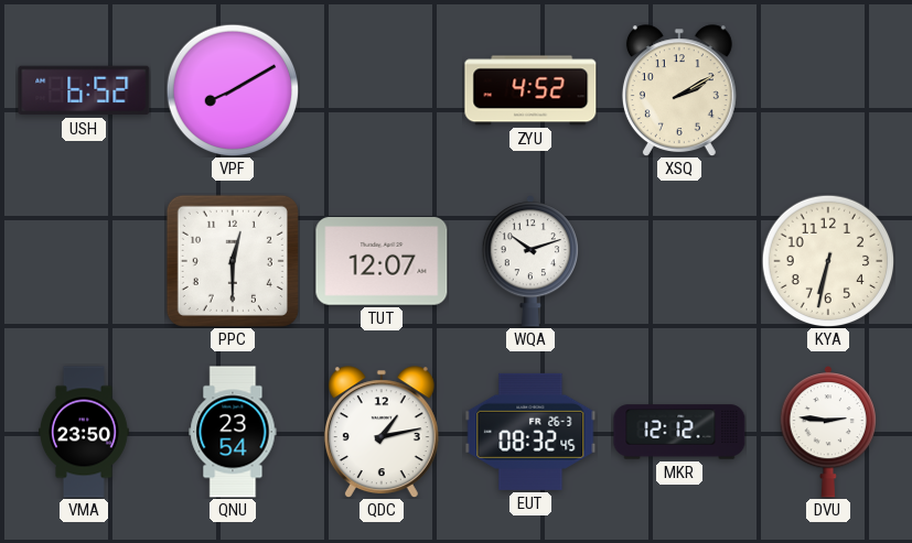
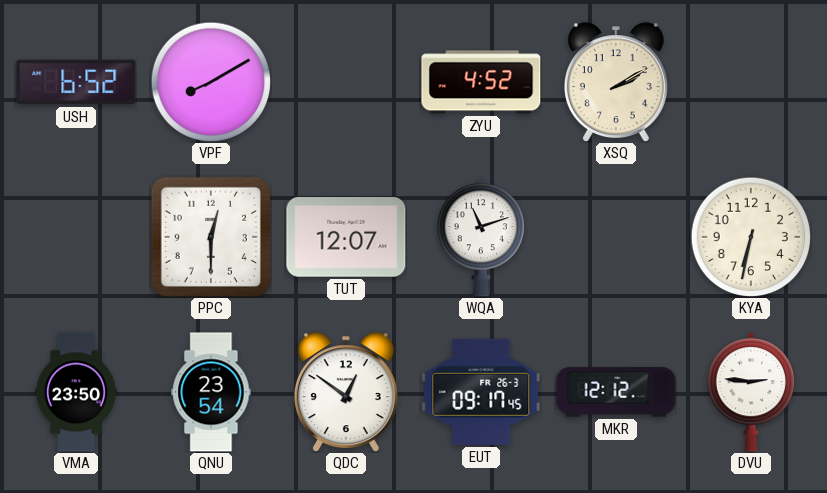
WQA: 10:12 -> 11:12 (481, 238)
QDC: 1:13 -> 12:51 (346, 392)
EUT: 08:32 -> 09:17 (481, 392)
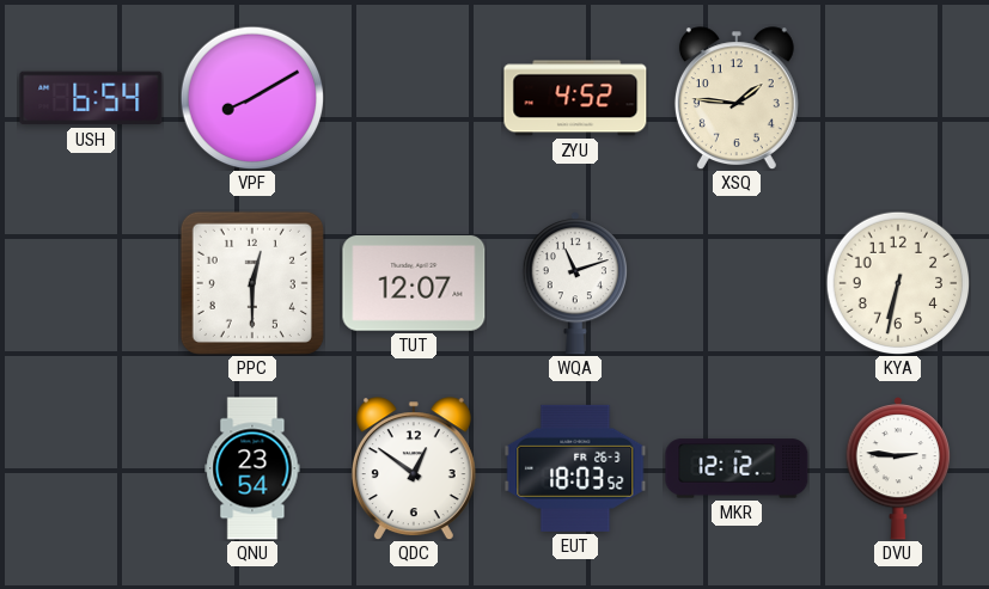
USH: 6:52 -> 6:54 (91, 98)
XSQ: 2:10 -> 1:46 (737, 98)
VMA: 23:50 -> none (77, 392)
EUT: 09:17 -> 18:03 (575, 468)
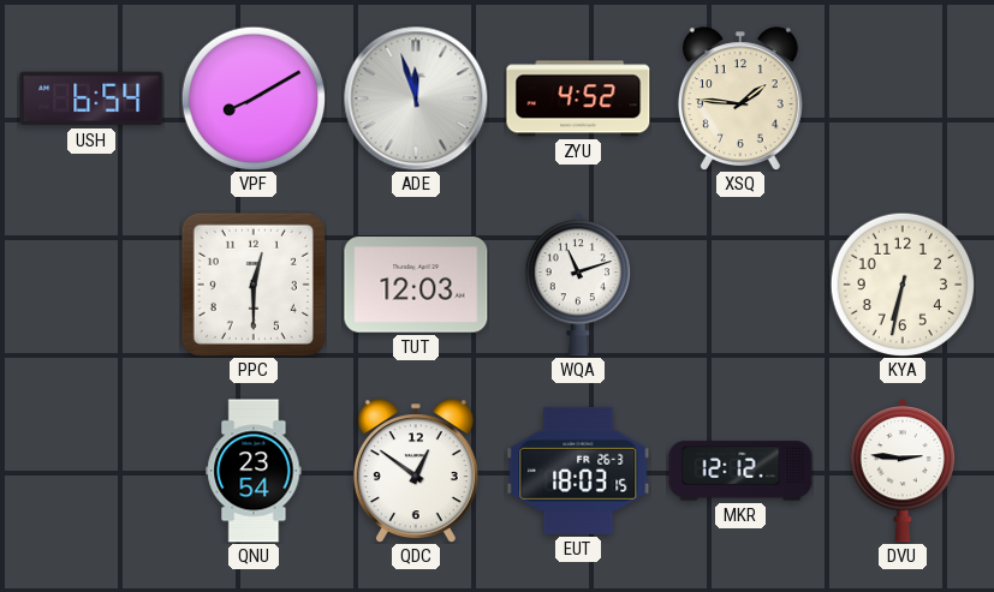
ADE: none -> 11:57 (416, 98)
TUT: 12:07 -> 12:03 (416, 286)
EUT: 18:03:52 -> 18:03:15 (578, 471)
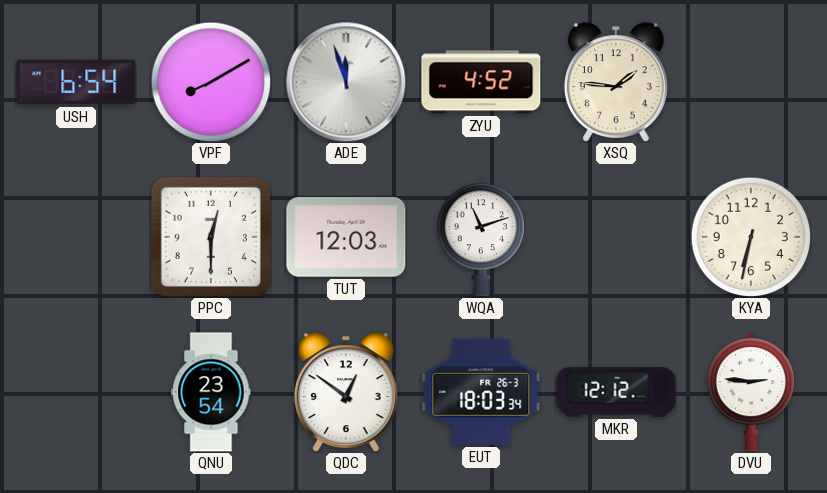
EUT: 18:03:15 -> 18:03:34 (481, 392)
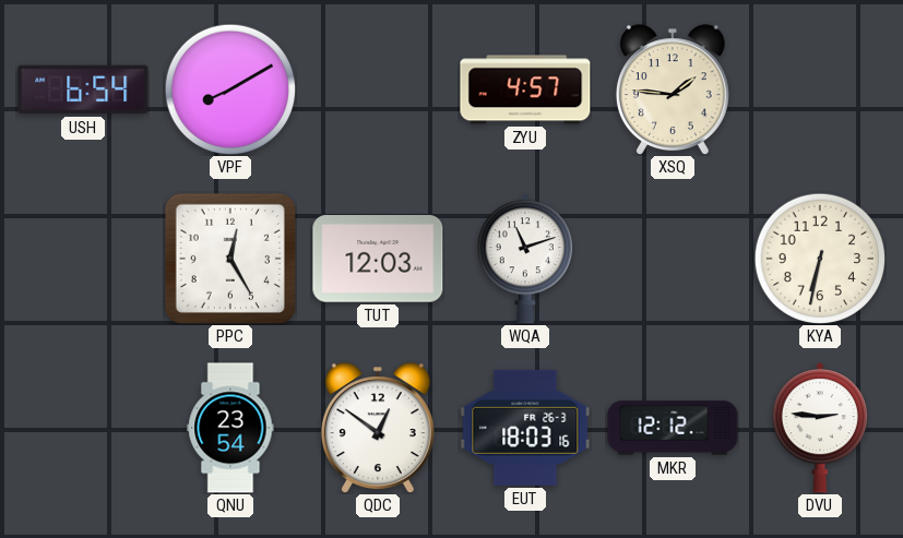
ADE: 11:57 -> none (346, 82)
ZYU: 4:52 -> 4:57 (525, 89)
PPC: 12:30 -> 12:25 (230, 259)
EUT: 18:03:34 -> 18:03:16 (525, 428)
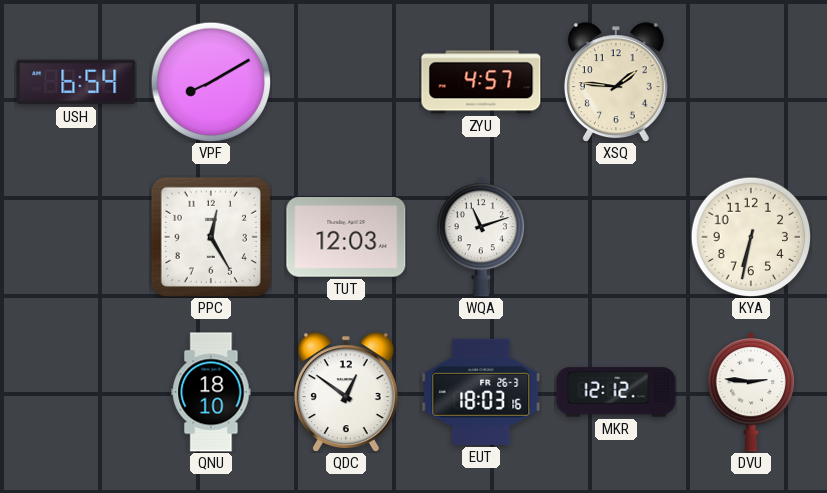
QNU: 23:54 -> 18:10 (211, 392)
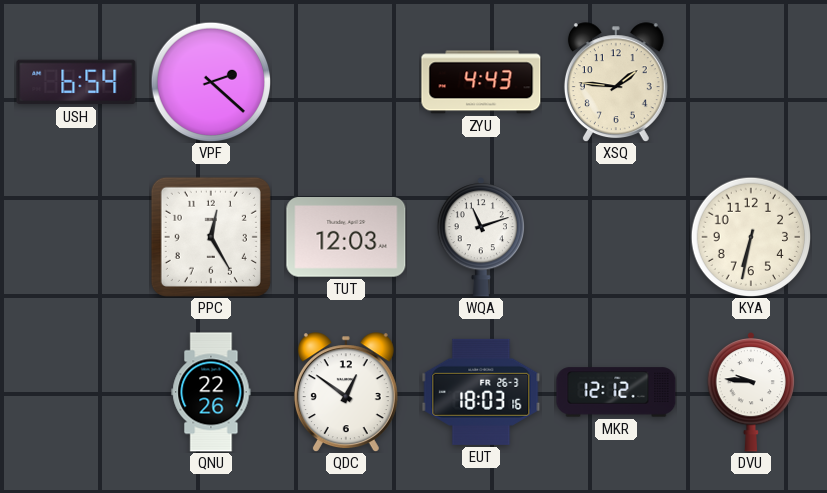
VPF: 8:10 -> 2:22 (211, 82)
ZYU: 4:57 -> 4:43 (481, 82)
QNU: 18:10 -> 22:26 (211, 392)
DVU: 2:46 -> 9:46 (751, 393)
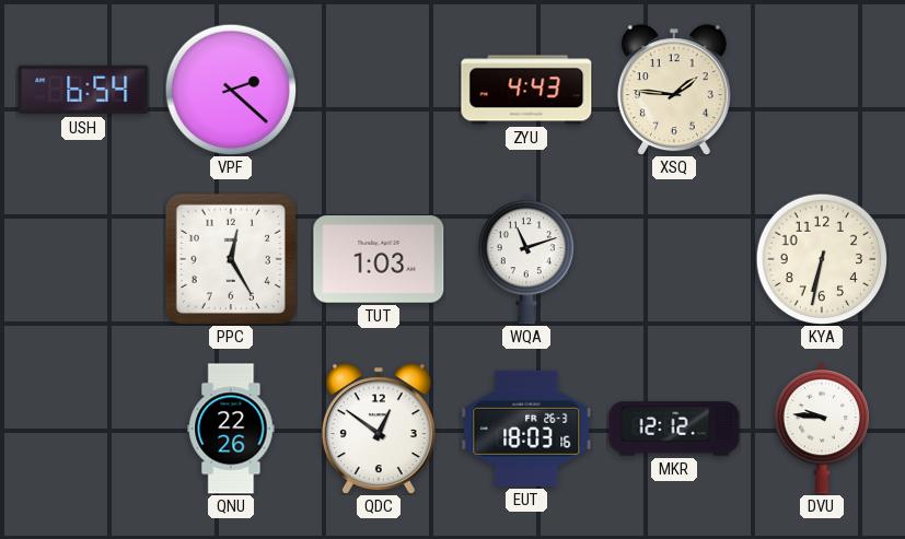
TUT: 12:03 -> 1:03 (379, 260)
